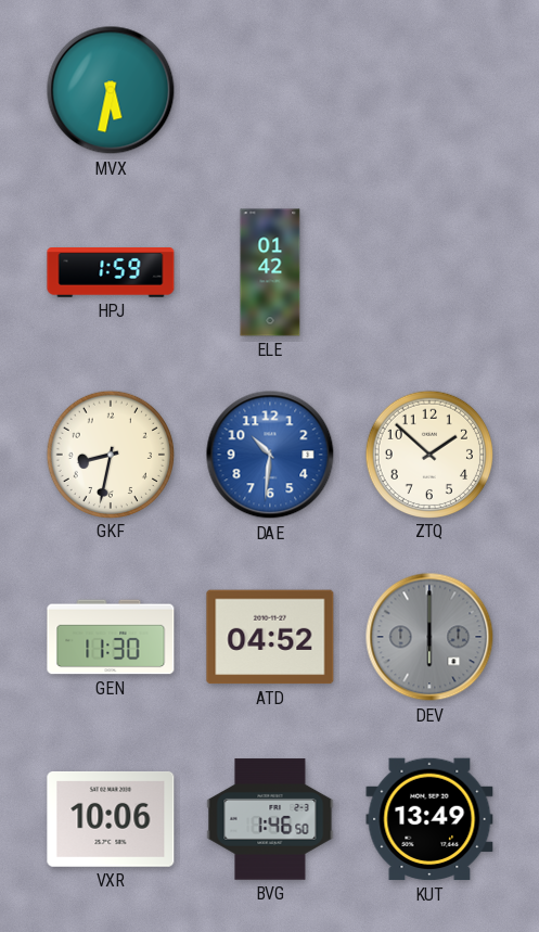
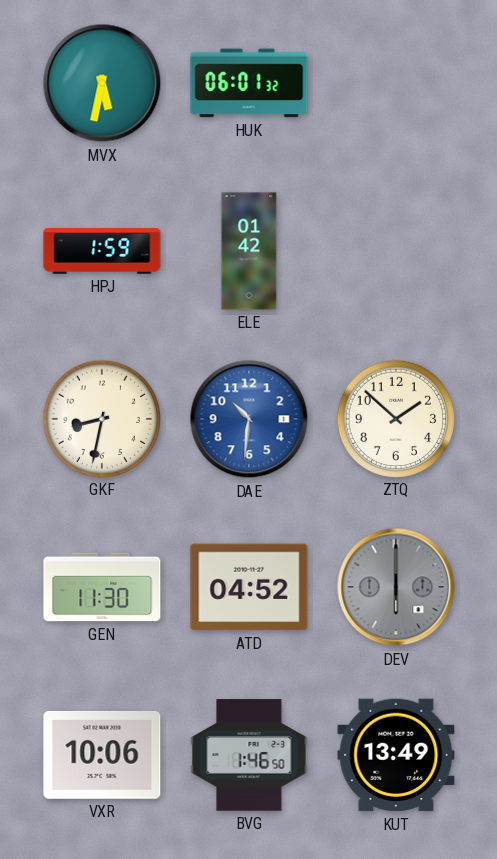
HUK: none -> 06:01 (249, 83)
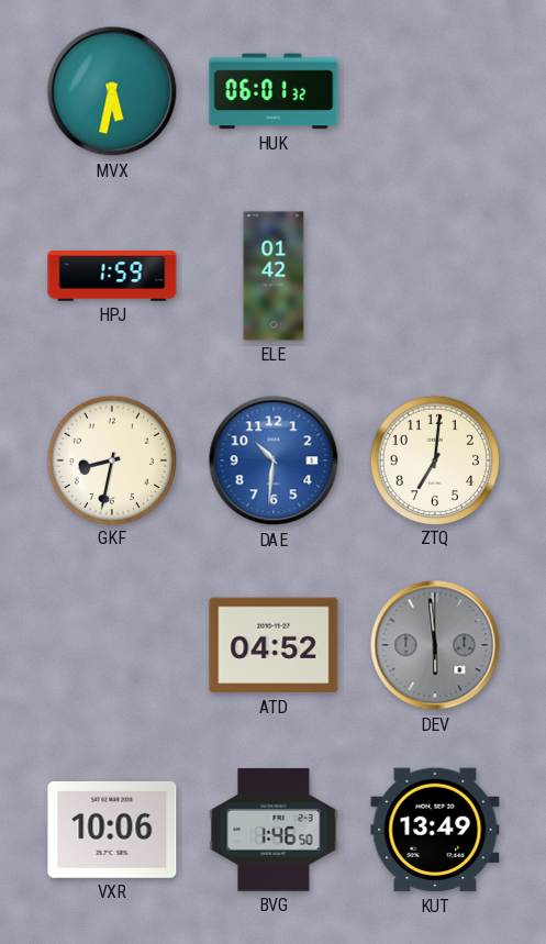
ZTQ: 1:52 -> 7:01 (434, 459)
GEN: 11:30 -> none (102, 587)
DEV: 6:00 -> 5:59 (435, 645)
